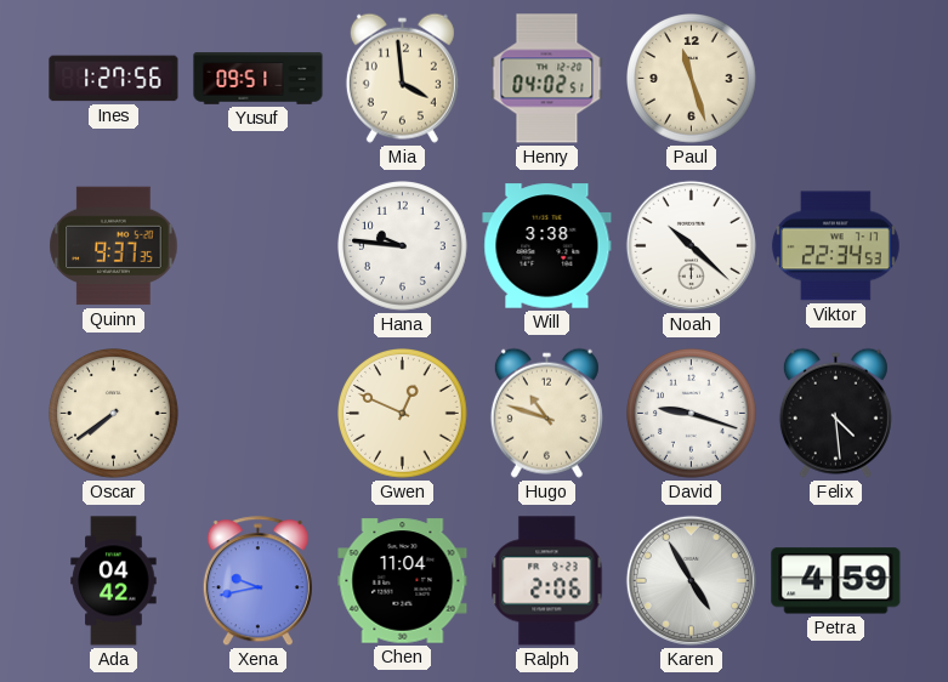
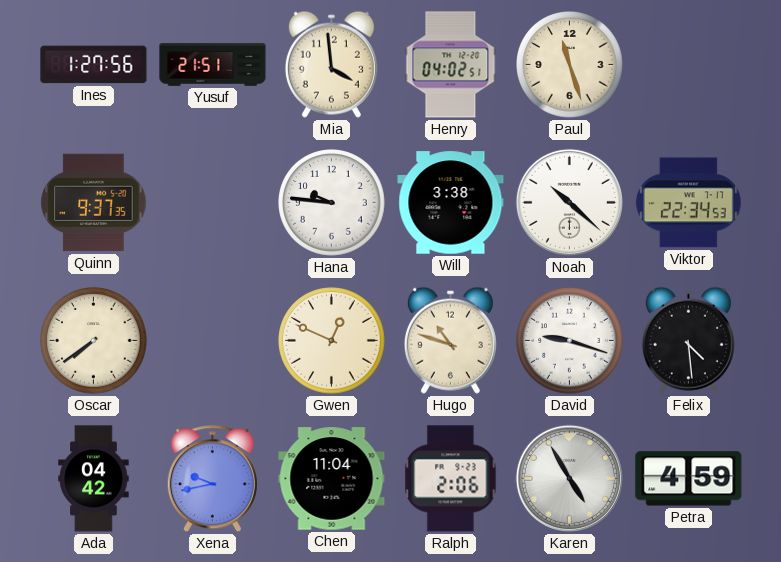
Yusuf: 09:51 -> 21:51 (213, 65)
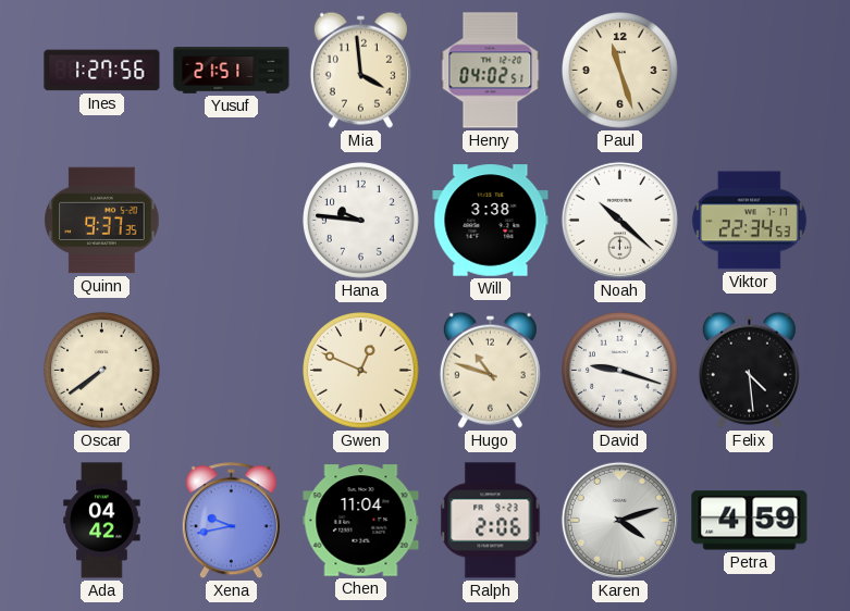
Karen: 4:55 -> 4:12 (619, 520)
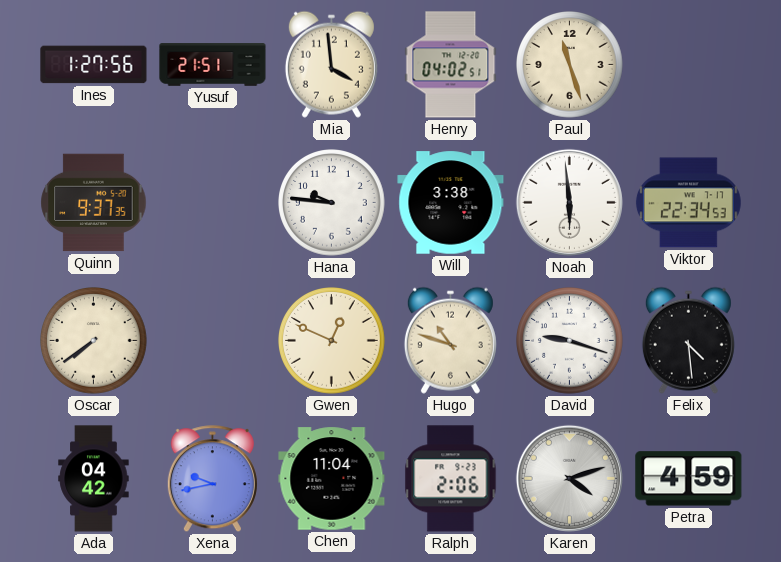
Noah: 10:22 -> 5:59 (569, 202)
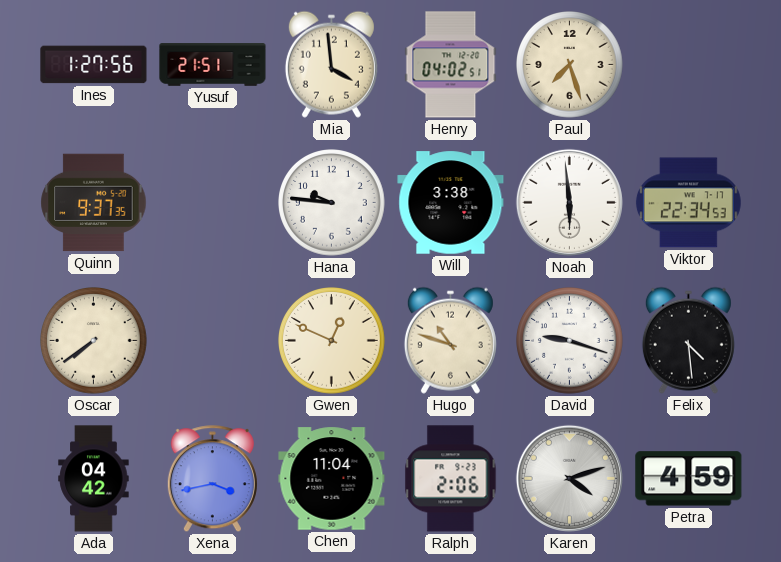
Paul: 11:27 -> 7:27 (570, 65)
Xena: 9:43 -> 3:43 (212, 479)
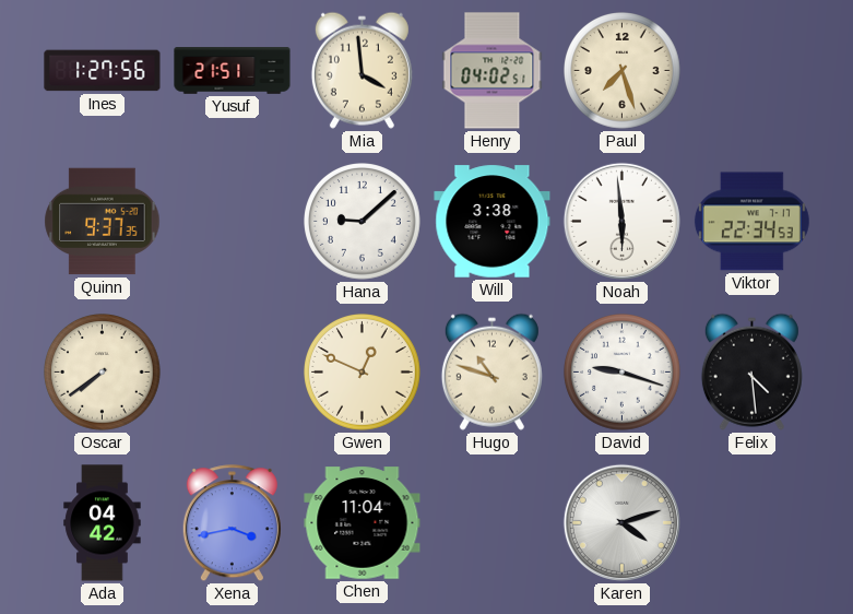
Hana: 9:46 -> 9:08 (363, 222)
Ralph: 2:06 -> none (451, 479)
Petra: 4:59 -> none (689, 479)
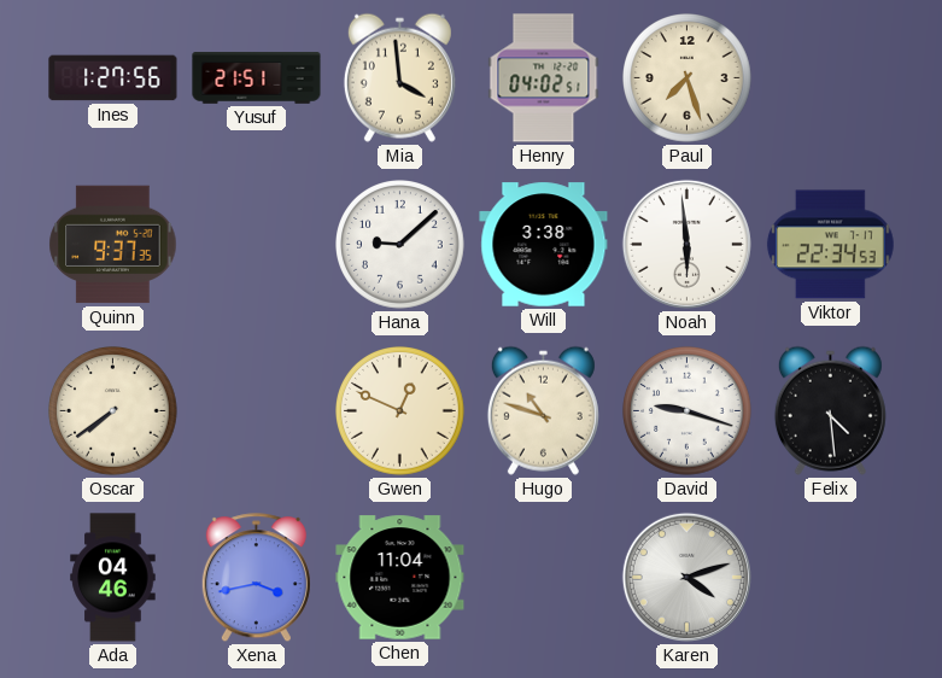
Ada: 04:42 -> 04:46 (113, 578)
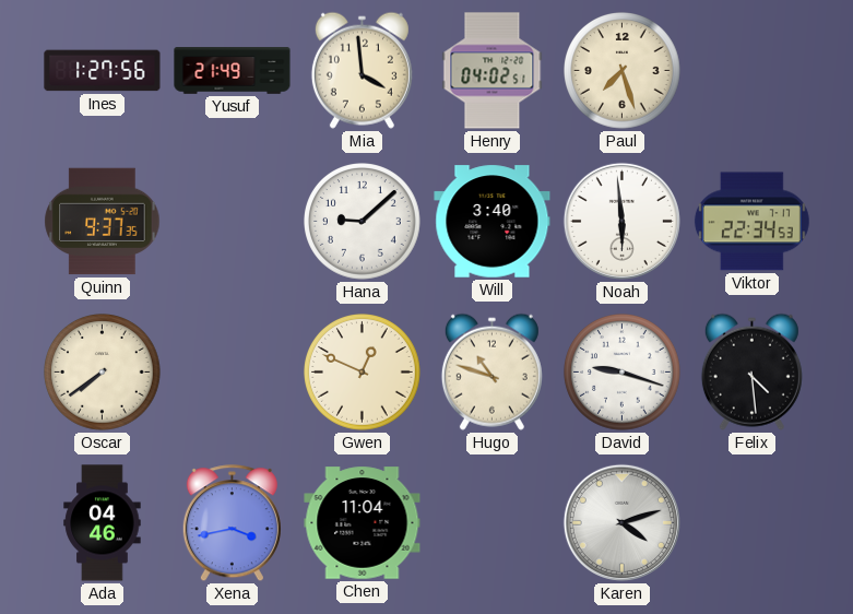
Yusuf: 21:51 -> 21:49 (233, 71)
Will: 3:38 -> 3:40 (493, 222)
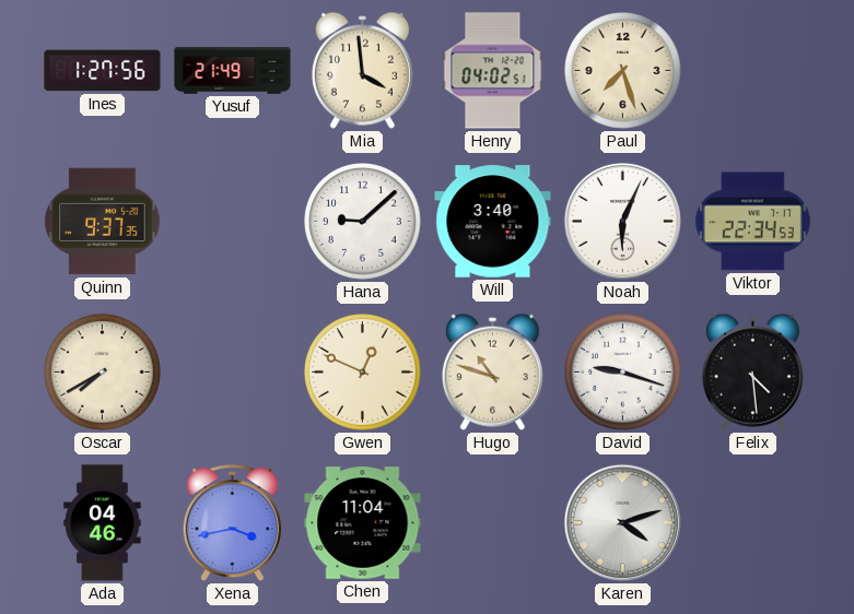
Noah: 5:59 -> 6:04 (622, 221)
Oscar: 7:39 -> 7:40 (103, 373)
